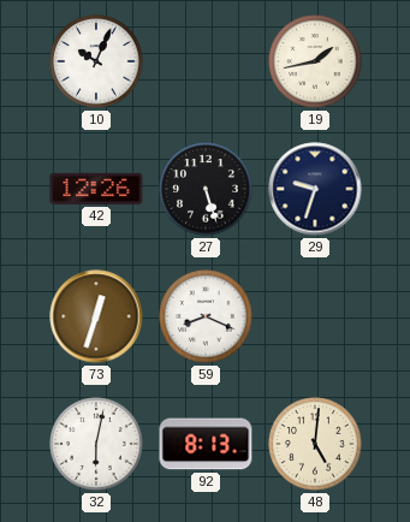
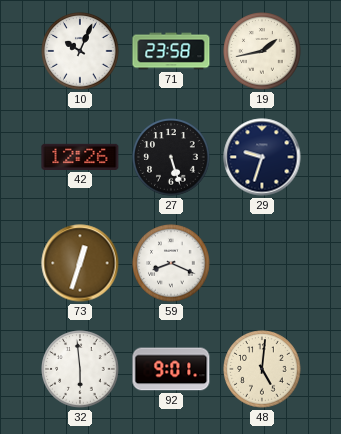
71: none -> 23:58 (171, 51)
32: 6:02 -> 5:59 (80, 369)
92: 8:13 -> 9:01 (171, 369)
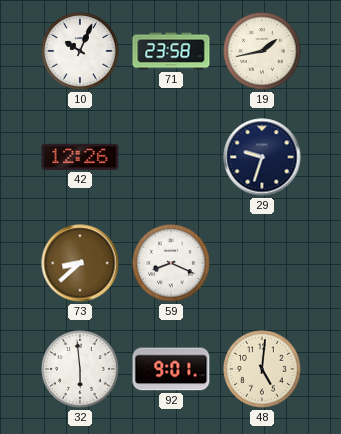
27: 5:27 -> none (171, 157)
73: 12:33 -> 8:38 (80, 263)
